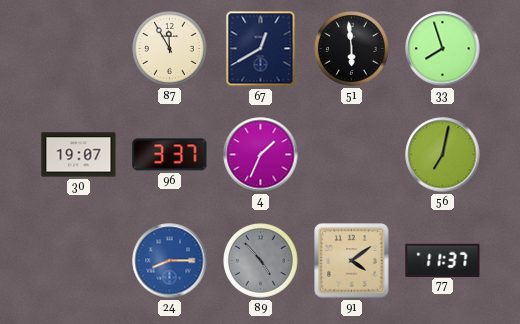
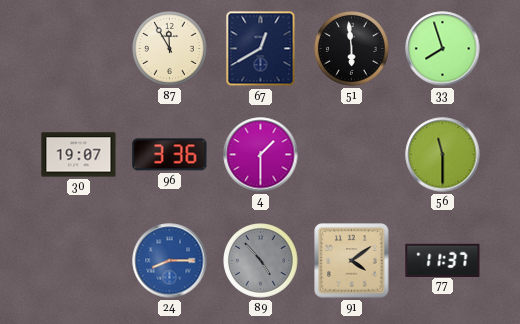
96: 3:37 -> 3:36 (170, 155)
4: 1:34 -> 1:30 (261, 155)
56: 7:02 -> 11:30 (443, 155)
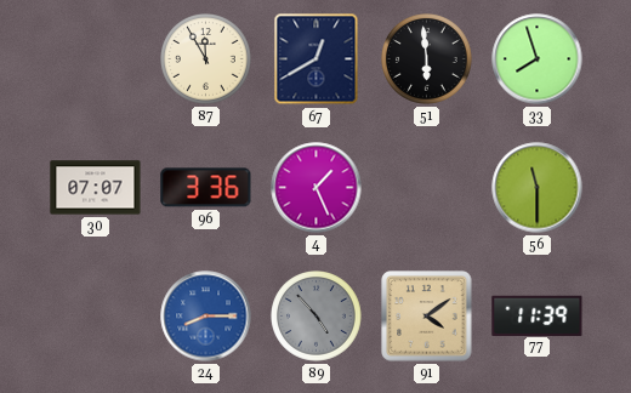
30: 19:07 -> 07:07 (96, 188)
4: 1:30 -> 1:26 (317, 188)
77: 11:37 -> 11:39 (538, 315)
